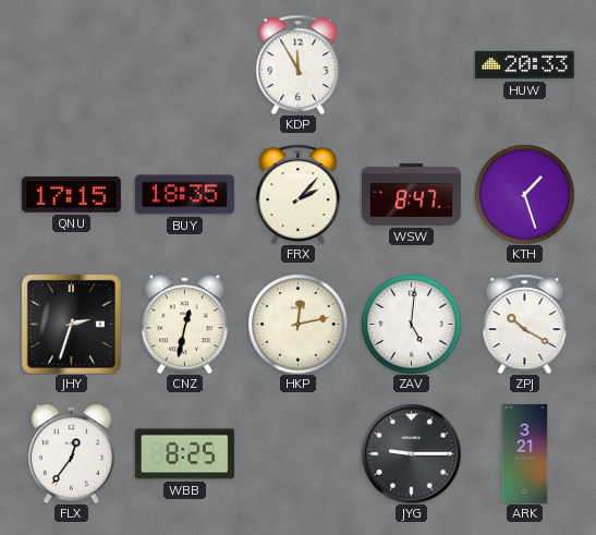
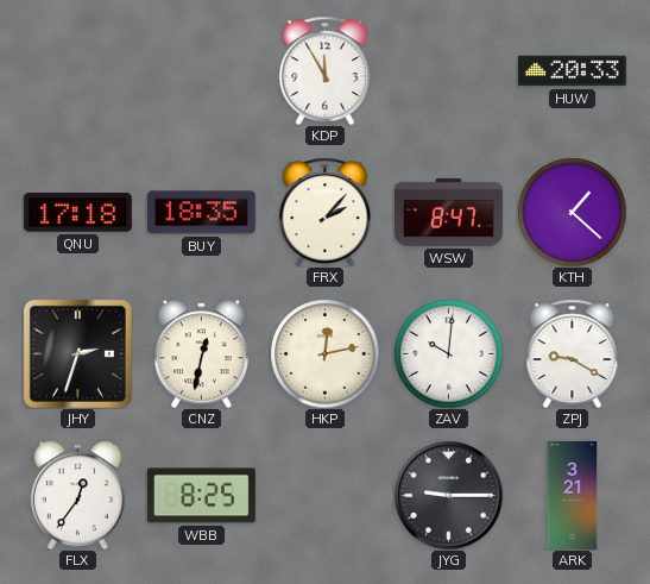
QNU: 17:15 -> 17:18 (77, 213)
KTH: 1:27 -> 1:22 (572, 212)
ZAV: 5:01 -> 10:01 (448, 353)
ZPJ: 10:20 -> 9:20 (573, 353)
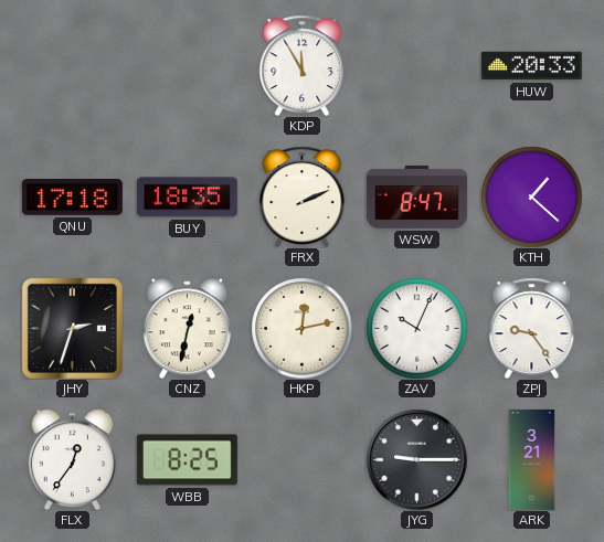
FRX: 2:07 -> 2:11 (303, 196)
ZAV: 10:01 -> 10:04 (416, 328)
ZPJ: 9:20 -> 9:24 (532, 328)
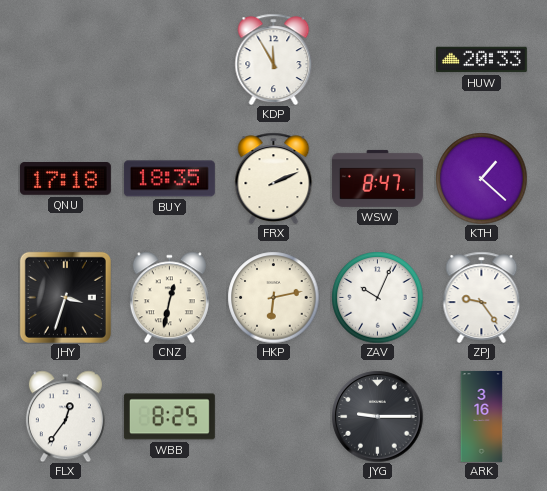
JHY: 2:33 -> 3:33 (65, 297)
HKP: 12:13 -> 6:13 (273, 297)
ARK: 3:21 -> 3:16 (482, 416)
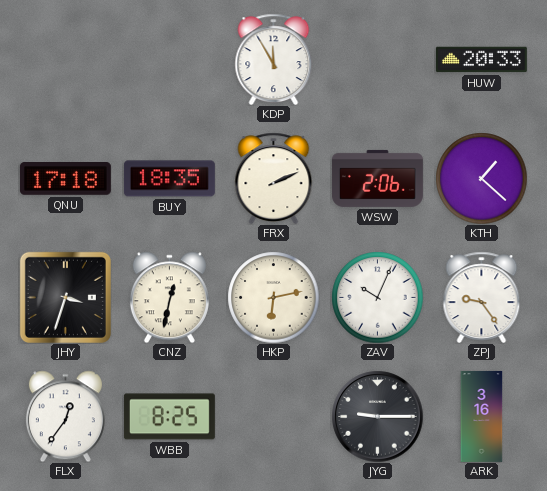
WSW: 8:47 -> 2:06 (377, 178)
